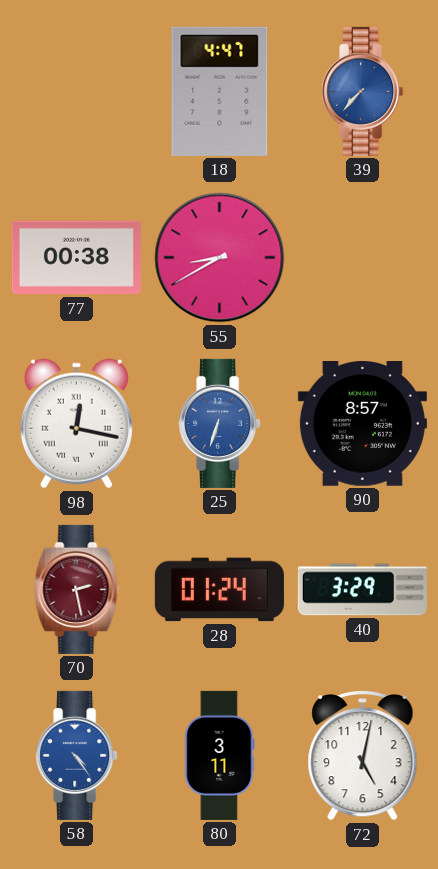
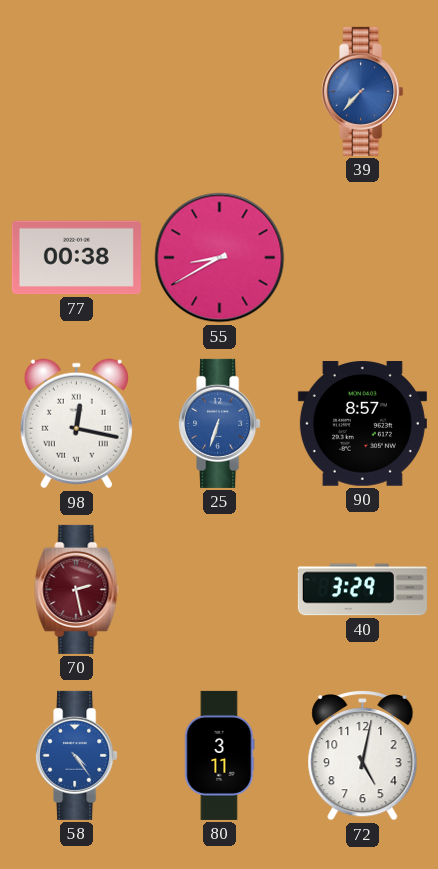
18: 4:47 -> none (220, 91)
28: 01:24 -> none (219, 590)
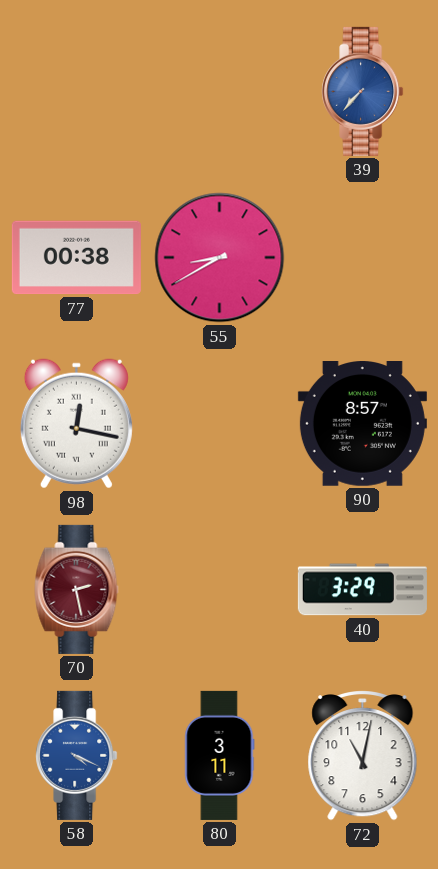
25: 6:33 -> none (220, 423)
58: 4:24 -> 4:19 (77, 755)
72: 5:02 -> 11:02 (363, 756)
